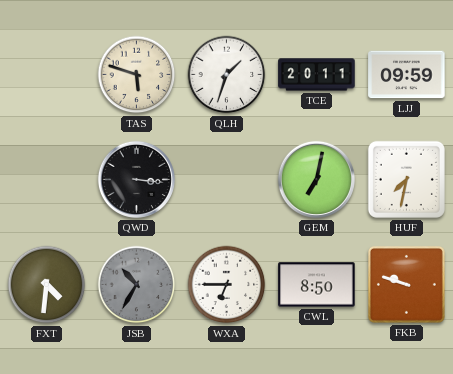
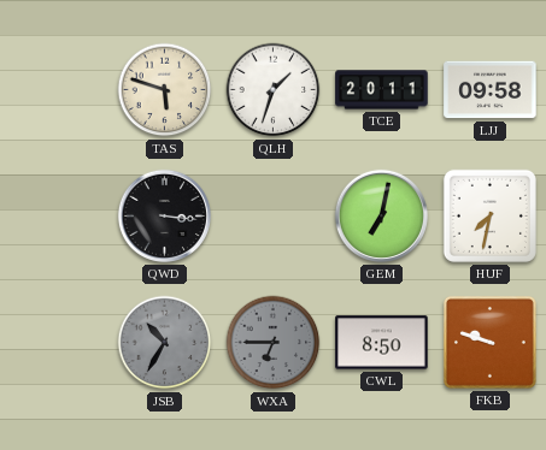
LJJ: 09:59 -> 09:58 (491, 90)
FXT: 4:31 -> none (47, 285)
WXA dial: white -> grey (274, 343)
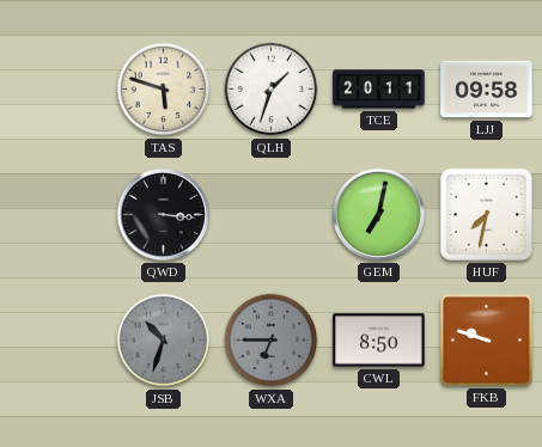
JSB: 10:35 -> 10:33 (164, 341)
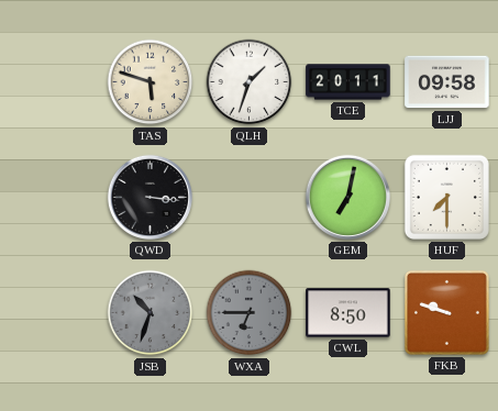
HUF: 7:32 -> 7:30 (446, 197)
